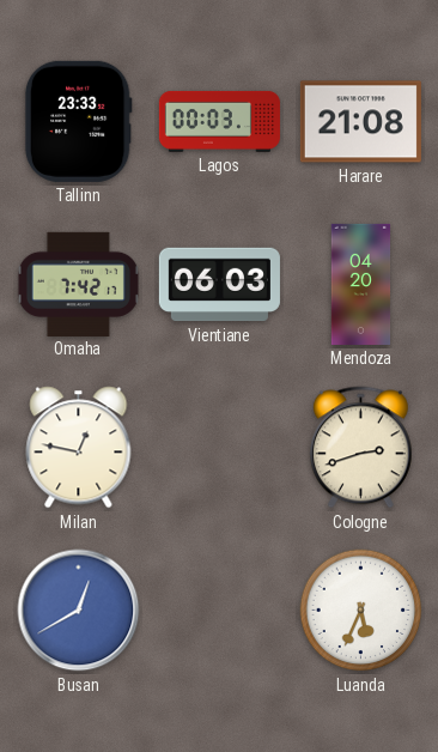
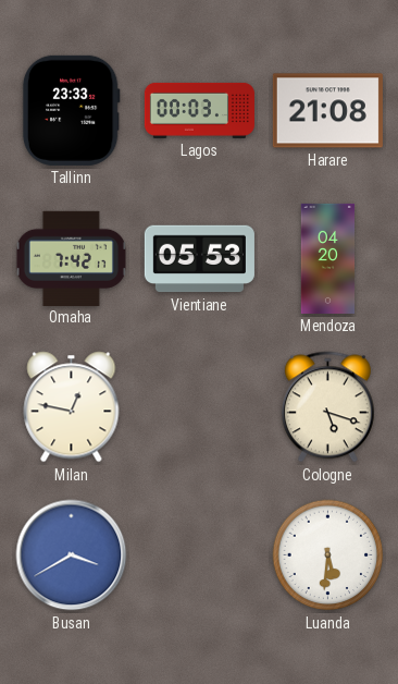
Vientiane: 06:03 -> 05:53 (199, 259)
Cologne: 2:42 -> 5:18 (327, 407)
Busan: 12:40 -> 3:40 (72, 555)
Luanda: 5:34 -> 5:31 (328, 555)
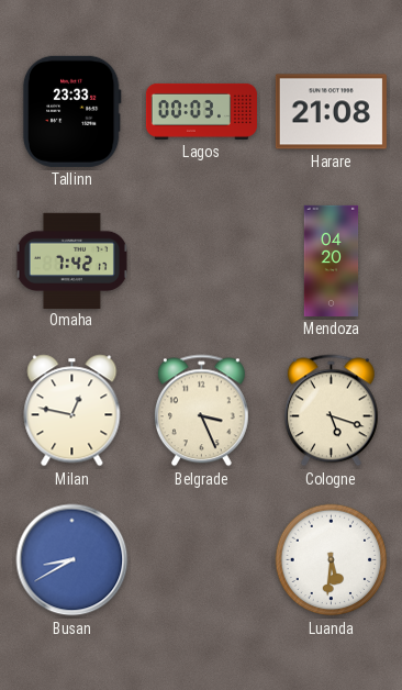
Vientiane: 05:53 -> none (199, 259)
Belgrade: none -> 3:26 (201, 411)
Busan: 3:40 -> 8:40 (72, 560)
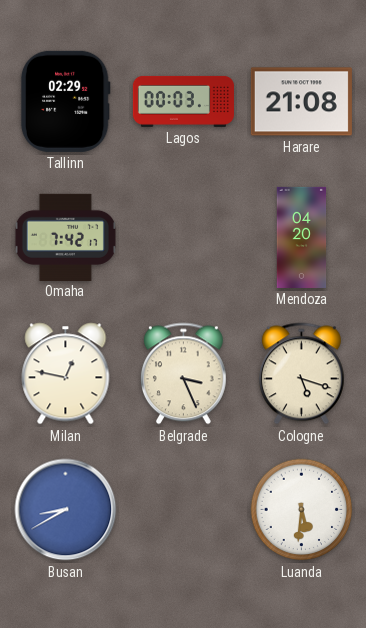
Tallinn: 23:33 -> 02:29 (65, 101)
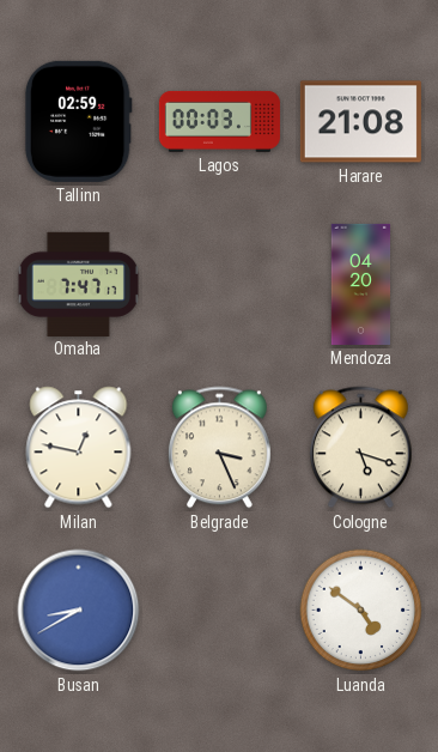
Tallinn: 02:29 -> 02:59 (78, 121)
Omaha: 7:42 -> 7:47 (78, 284)
Luanda: 5:31 -> 4:51 (361, 611)
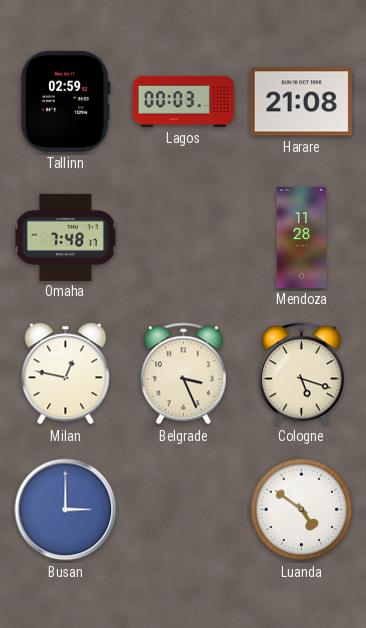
Omaha: 7:47 -> 7:48 (65, 237)
Mendoza: 04:20 -> 11:28 (302, 237)
Busan: 8:40 -> 3:00 (66, 510)
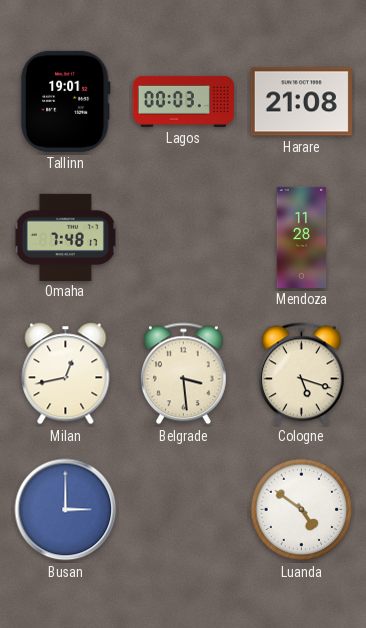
Tallinn: 02:59 -> 19:01 (65, 101)
Milan: 12:47 -> 12:43 (66, 374)
Belgrade: 3:26 -> 3:29 (183, 374)
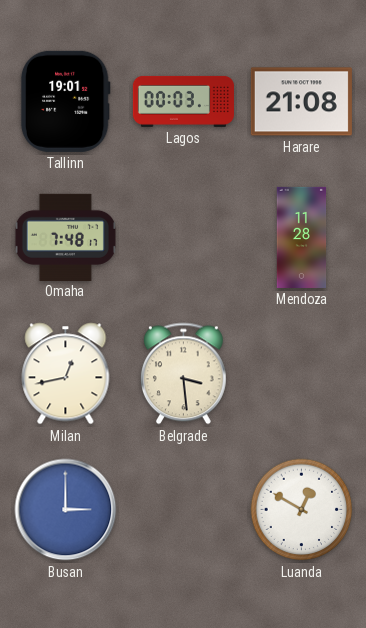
Cologne: 5:18 -> none (301, 374)
Luanda: 4:51 -> 12:50 (302, 510)
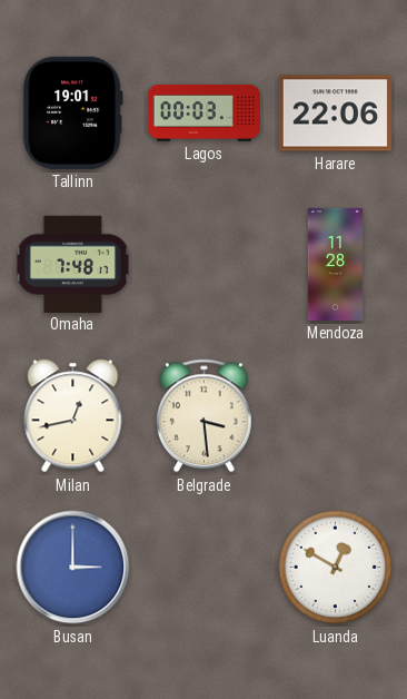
Harare: 21:08 -> 22:06 (335, 114)
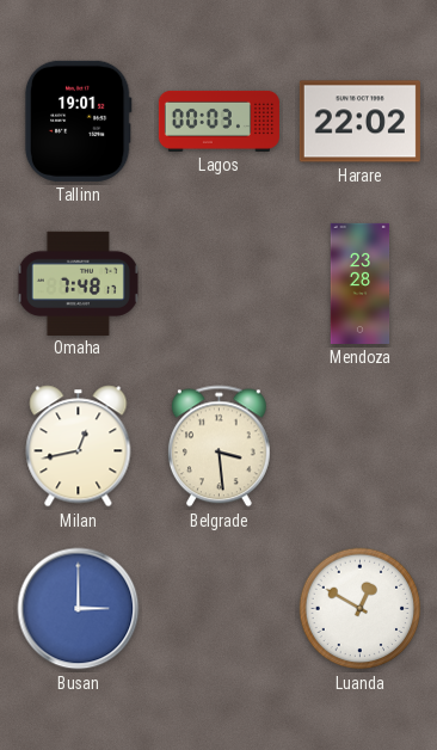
Harare: 22:06 -> 22:02 (359, 122)
Mendoza: 11:28 -> 23:28 (361, 283)
